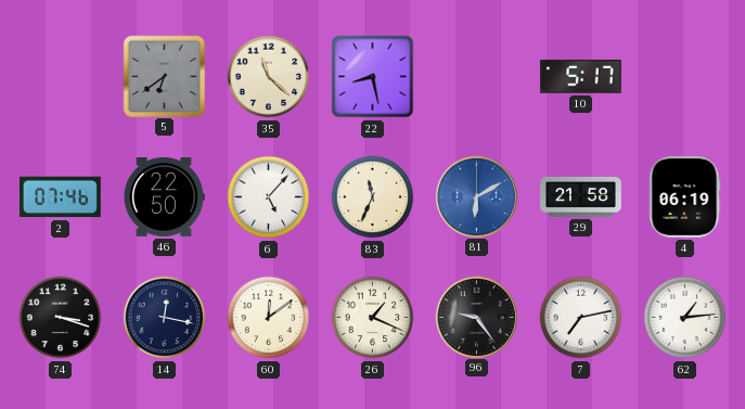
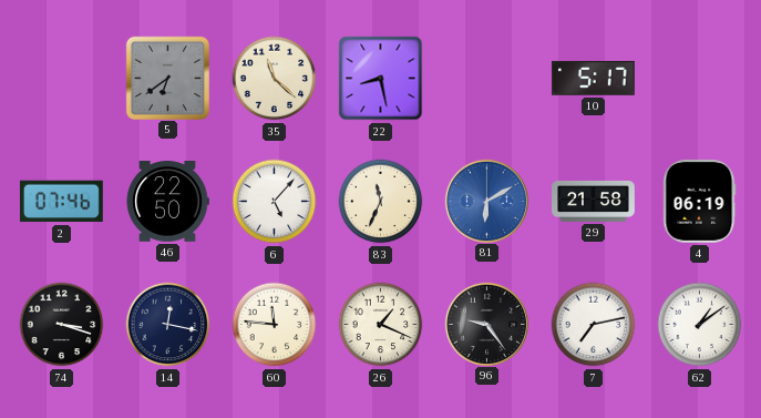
60: 12:09 -> 11:46 (275, 325)
62: 1:14 -> 1:09 (700, 325)
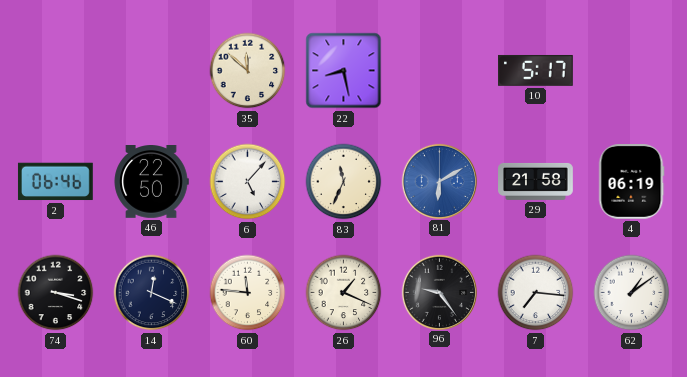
5: 6:39 -> none (167, 78)
35: 11:22 -> 11:52 (248, 71)
2: 07:46 -> 06:46 (55, 182)
14: 12:17 -> 12:19 (152, 293)
7: 7:13 -> 7:16 (536, 293)
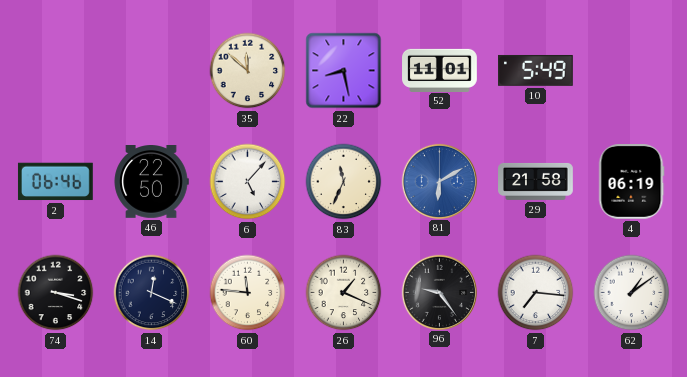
52: none -> 11:01 (440, 70)
10: 5:17 -> 5:49 (536, 70)
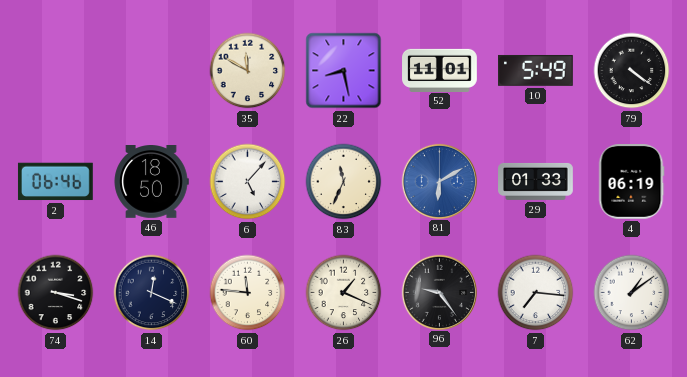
35: 11:52 -> 11:50 (248, 71)
79: none -> 4:21 (632, 71)
46: 22:50 -> 18:50 (151, 182)
29: 21:58 -> 01:33 (536, 181)
